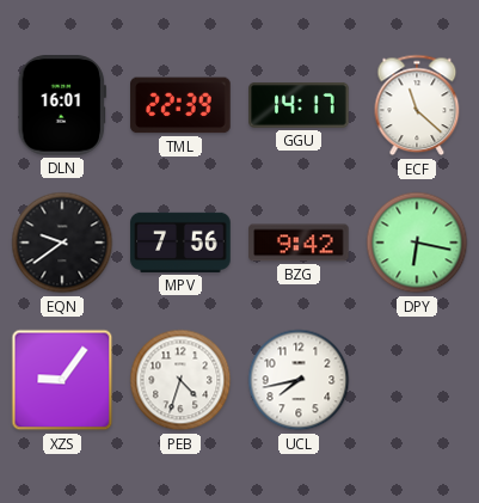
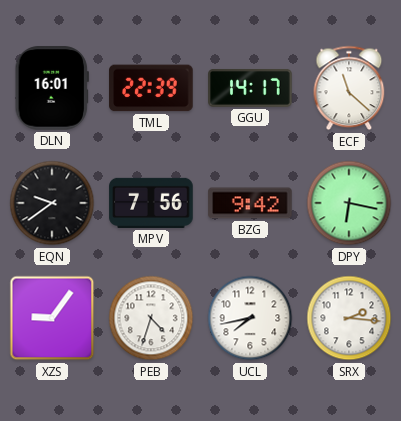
SRX: none -> 2:16 (349, 318)
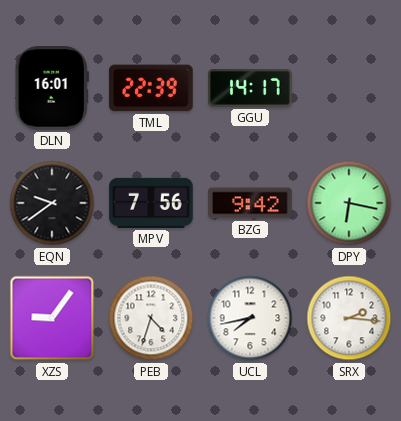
ECF: 11:22 -> none (349, 88)
